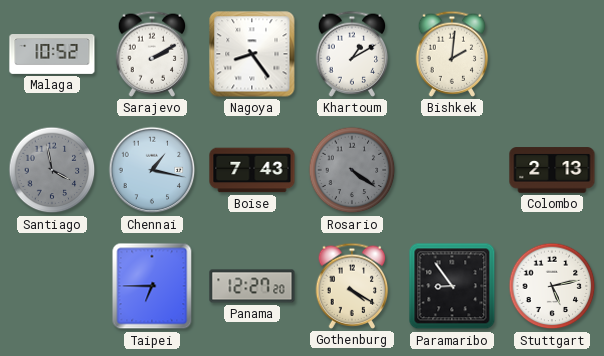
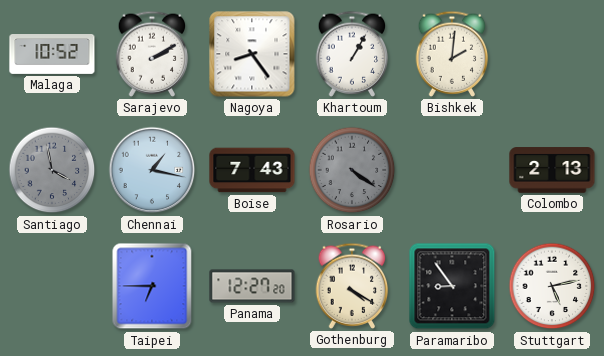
Khartoum: 1:10 -> 1:05 (352, 54)
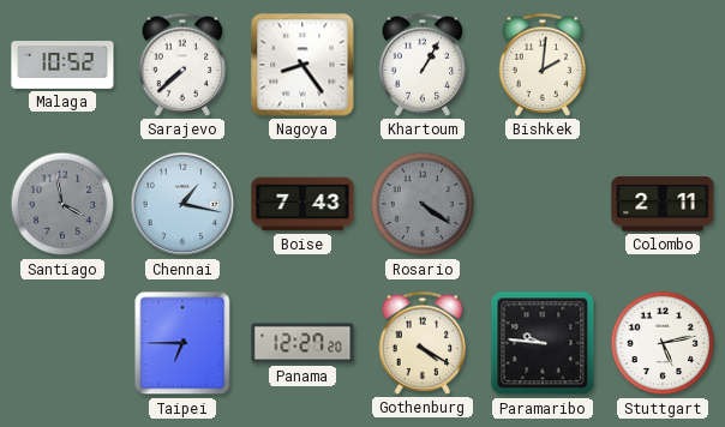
Sarajevo: 2:10 -> 7:38 (182, 65)
Colombo: 2:13 -> 2:11 (663, 204)
Paramaribo: 8:54 -> 9:46 (543, 343)
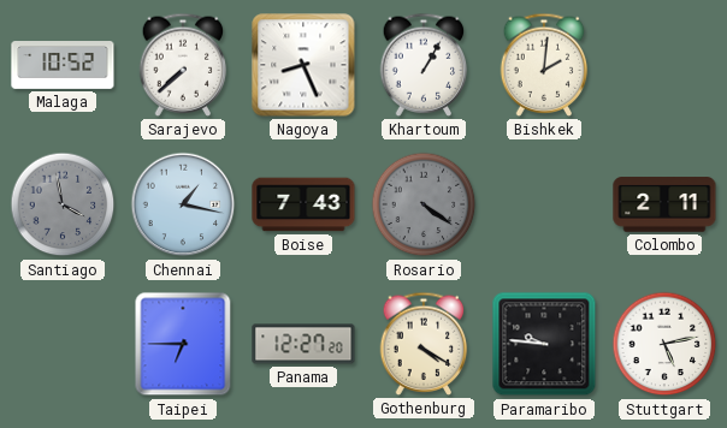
Nagoya: 8:24 -> 8:26 (303, 65)
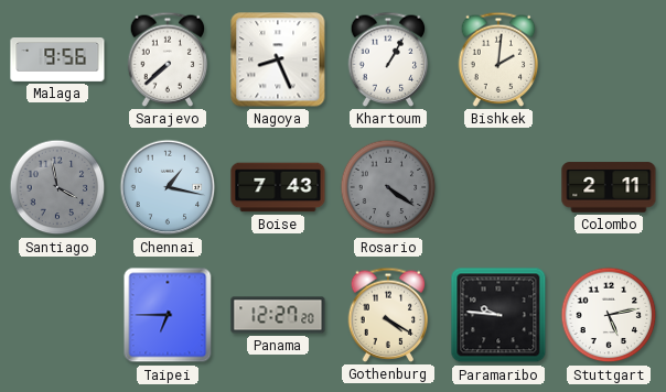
Malaga: 10:52 -> 9:56 (57, 61)
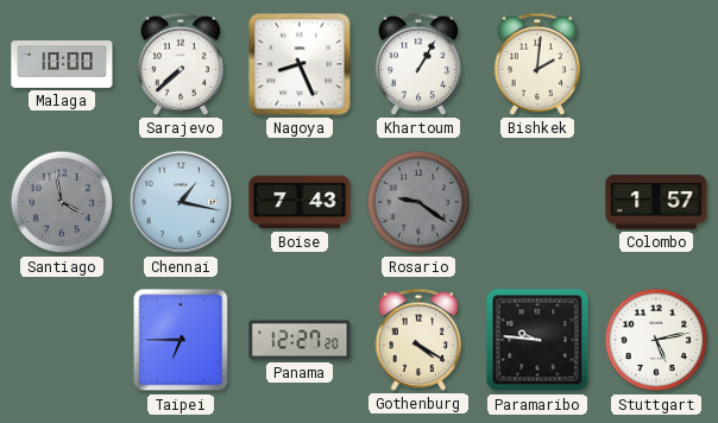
Malaga: 9:56 -> 10:00 (62, 65)
Rosario: 4:21 -> 9:21 (418, 202)
Colombo: 2:11 -> 1:57 (656, 202)
